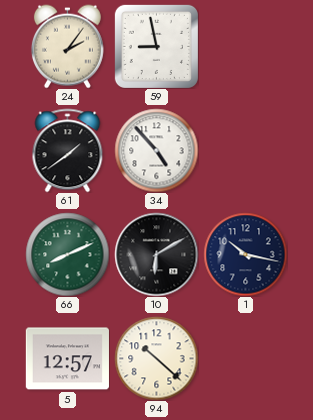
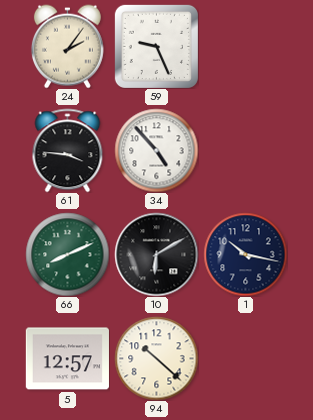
59: 8:58 -> 9:26 (156, 46)
61: 1:39 -> 3:46 (68, 150)
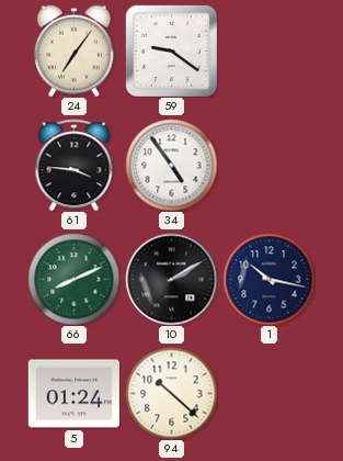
24: 2:06 -> 7:06 (73, 50)
59: 9:26 -> 9:21 (171, 50)
34: 4:53 -> 4:54 (171, 165)
10: 6:10 -> 2:10 (171, 279)
5: 12:57 -> 01:24 (73, 394)
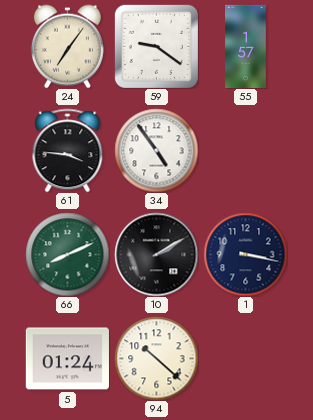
55: none -> 1:57 (246, 46)
1: 10:17 -> 3:17 (245, 254)
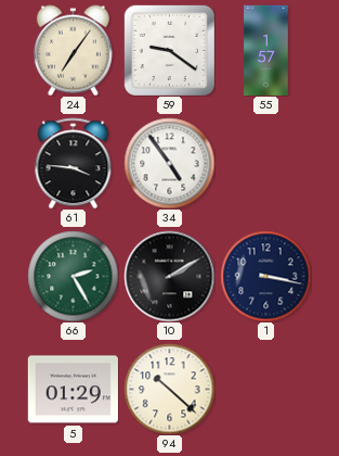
66: 8:11 -> 2:25 (73, 276)
5: 01:24 -> 01:29 (73, 390)
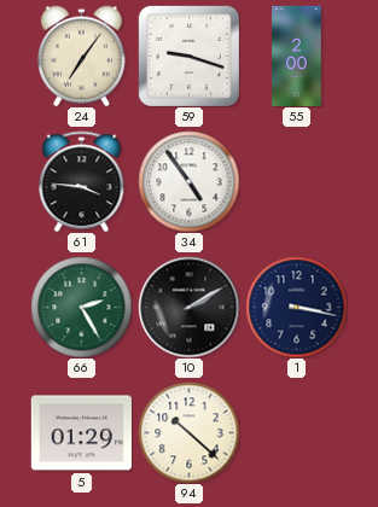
59: 9:21 -> 9:18 (188, 56)
55: 1:57 -> 2:00 (297, 56)
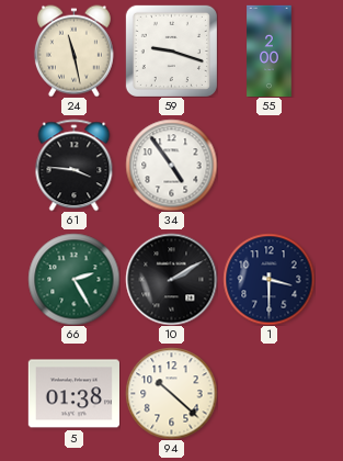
24: 7:06 -> 11:28 (73, 50)
1: 3:17 -> 3:30 (268, 279)
5: 01:29 -> 01:38 (73, 394)
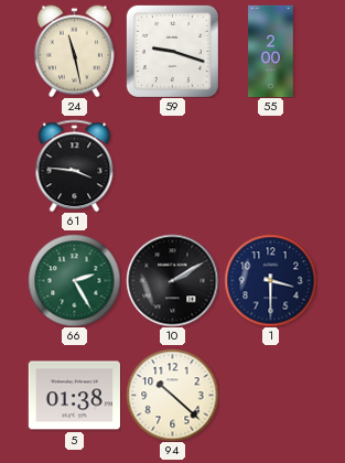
34: 4:54 -> none (171, 165)
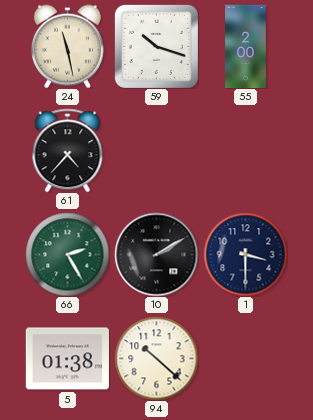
59: 9:18 -> 10:18 (156, 46)
61: 3:46 -> 4:37 (68, 150)
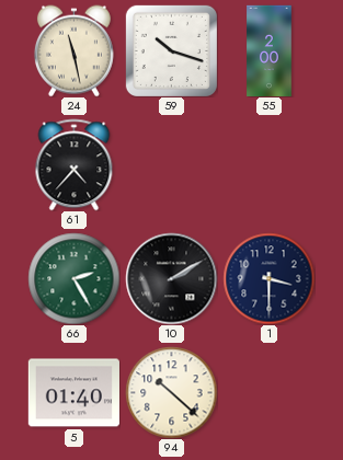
5: 01:38 -> 01:40 (73, 393)
